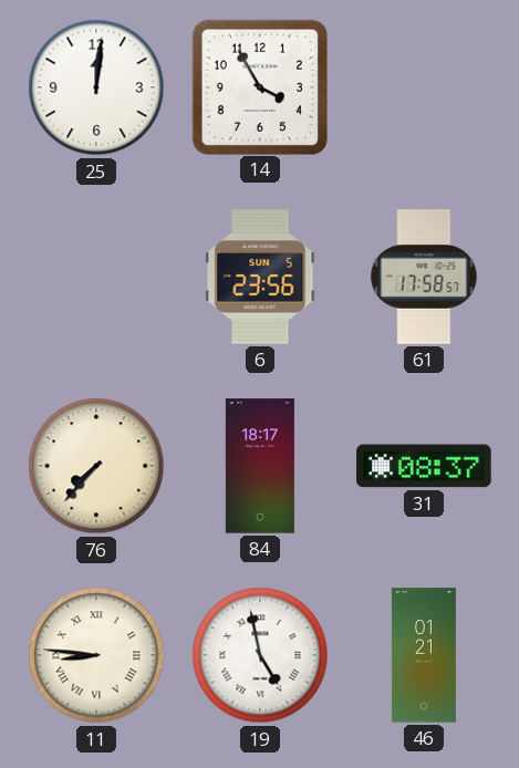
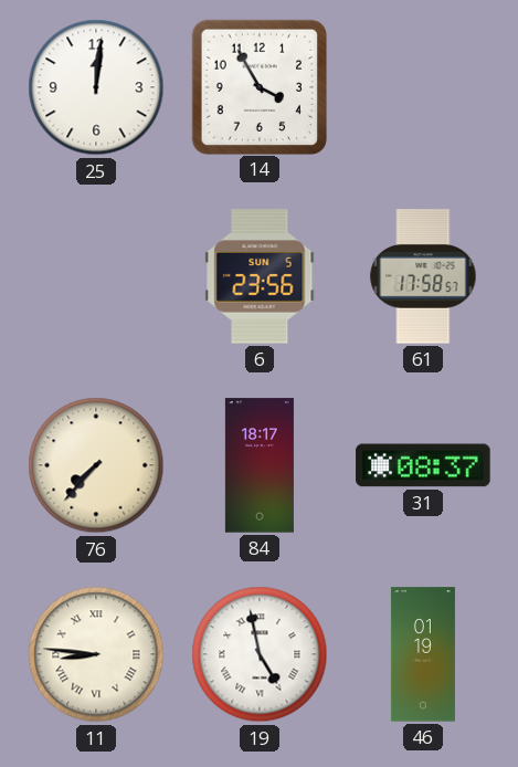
46: 01:21 -> 01:19 (423, 654)
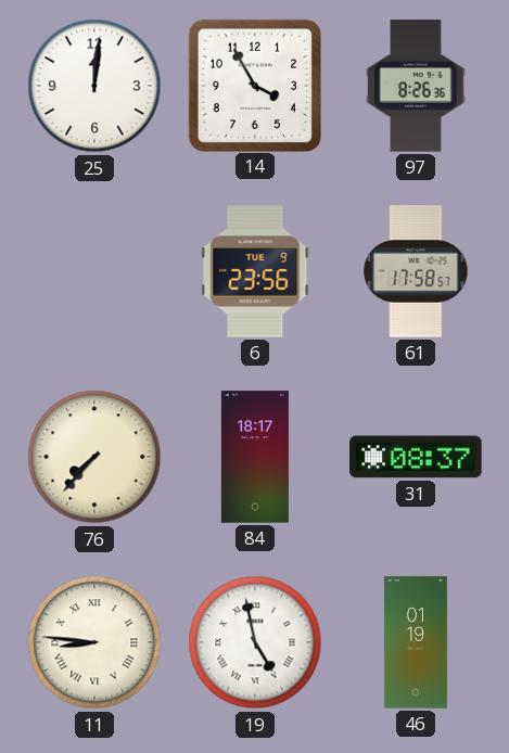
97: none -> 8:26 (416, 86)
6 date: SUN 5 -> TUE 9 (255, 271)
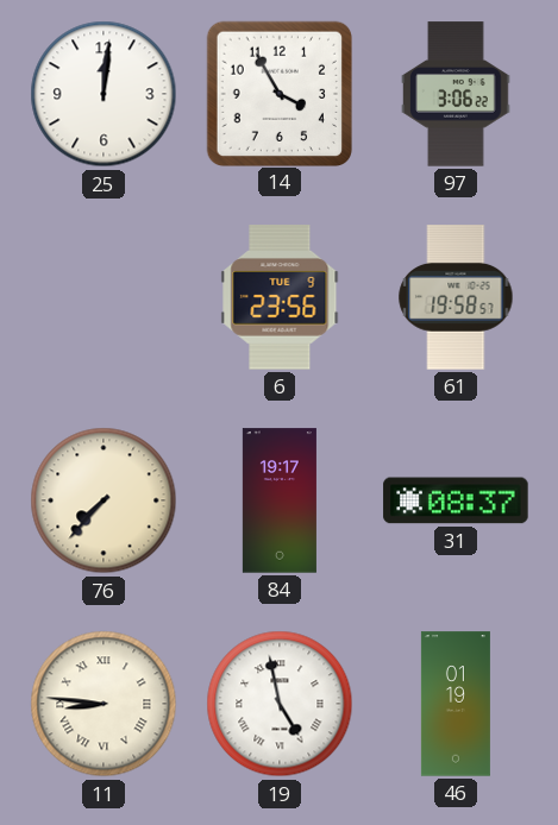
97: 8:26 -> 3:06 (456, 94)
61: 17:58 -> 19:58 (456, 297)
84: 18:17 -> 19:17 (280, 500)
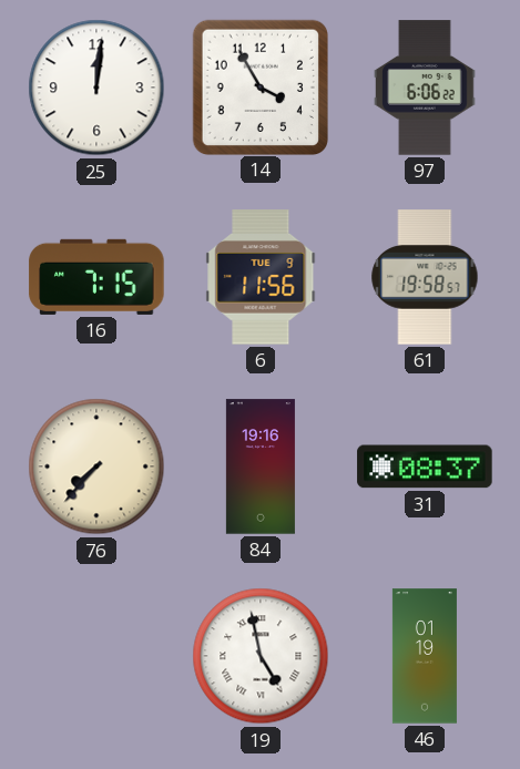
97: 3:06 -> 6:06 (425, 88)
16: none -> 7:15 (96, 277)
6: 23:56 -> 11:56 (261, 277)
84: 19:17 -> 19:16 (261, 466)
11: 8:46 -> none (104, 704)
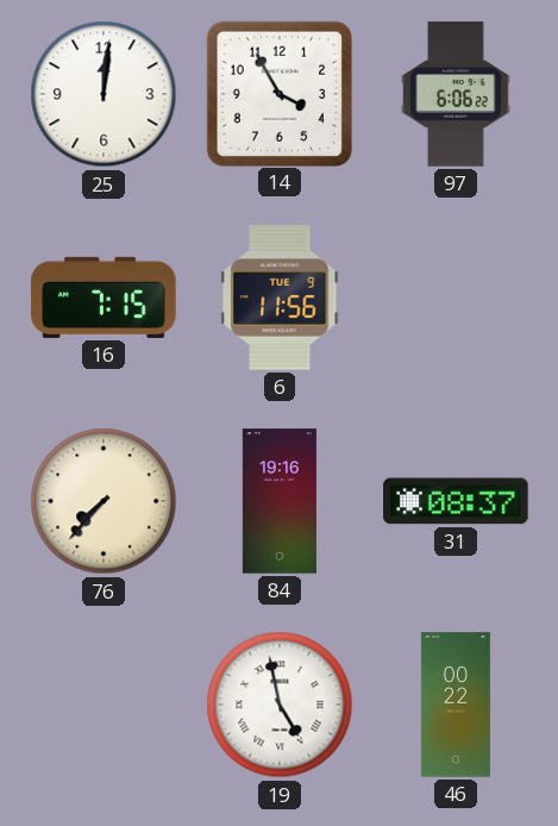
61: 19:58 -> none (425, 277)
46: 01:19 -> 00:22 (456, 705)
